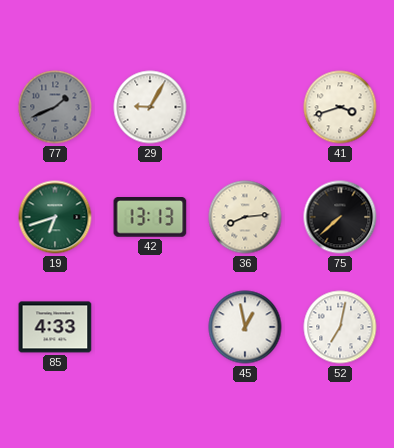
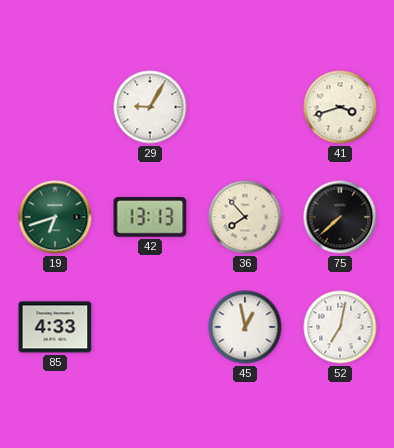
77: 1:41 -> none (55, 107)
36: 8:14 -> 7:53 (245, 217)
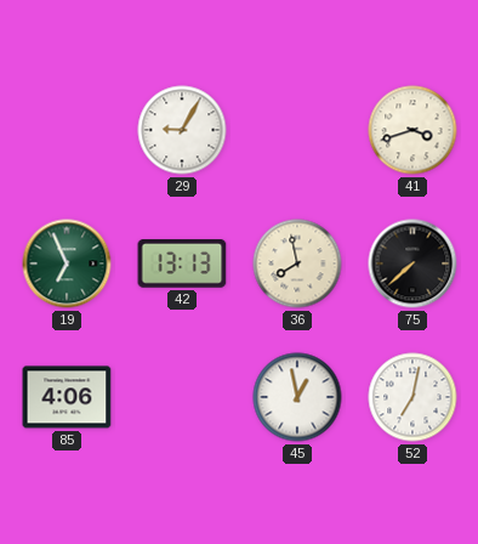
19: 6:42 -> 6:56 (67, 263)
36: 7:53 -> 7:58 (297, 263)
85: 4:33 -> 4:06 (67, 397)
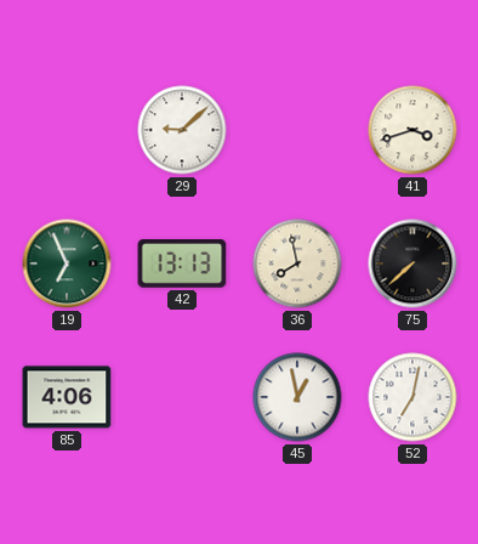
29: 9:05 -> 9:08 (182, 130)
